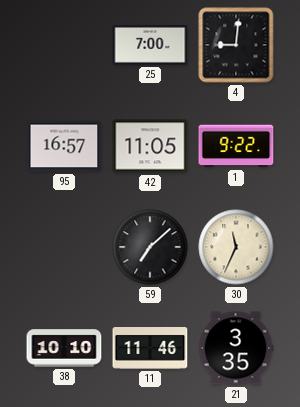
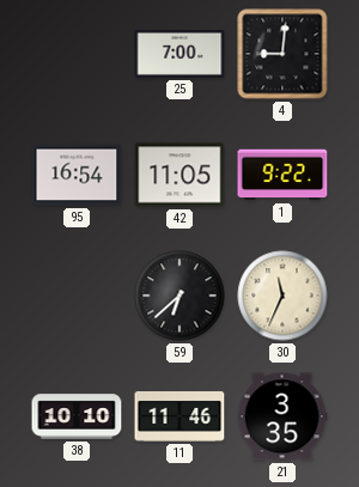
95: 16:57 -> 16:54 (77, 175)
59: 7:08 -> 6:38 (180, 296)
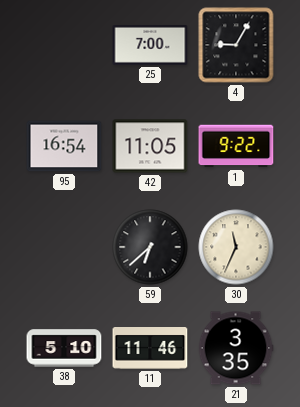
4: 9:01 -> 9:05 (236, 45)
38: 10:10 -> 5:10 (64, 348)
